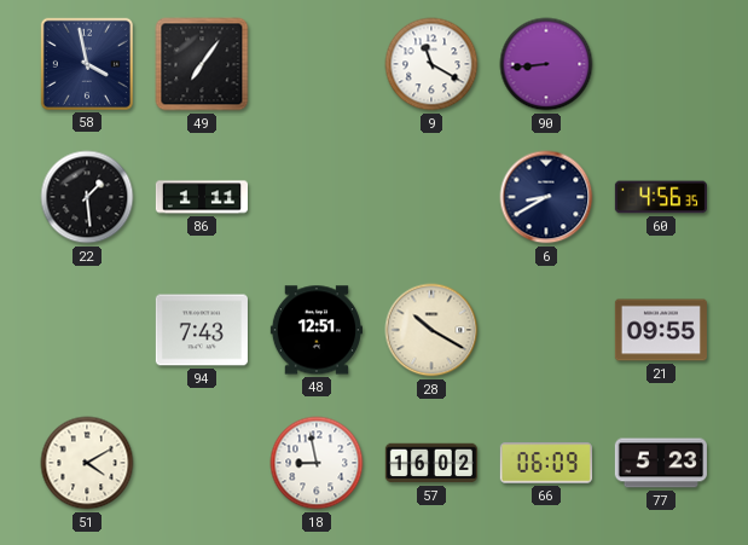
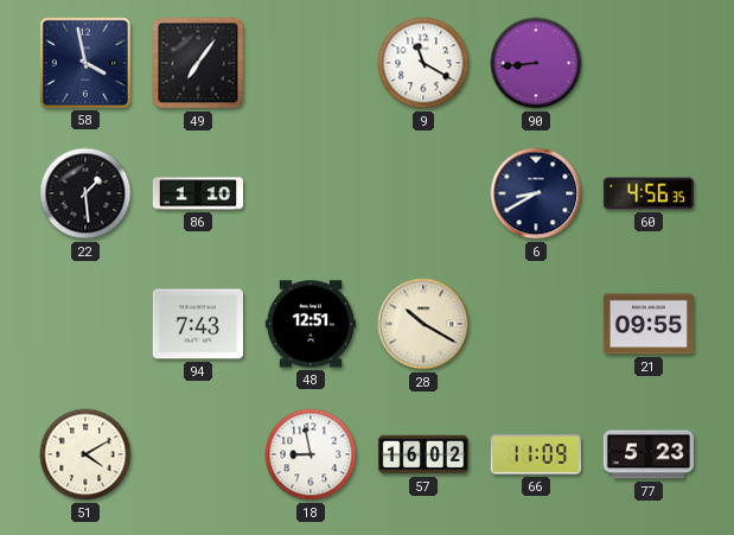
86: 1:11 -> 1:10 (197, 193)
66: 06:09 -> 11:09 (536, 454)
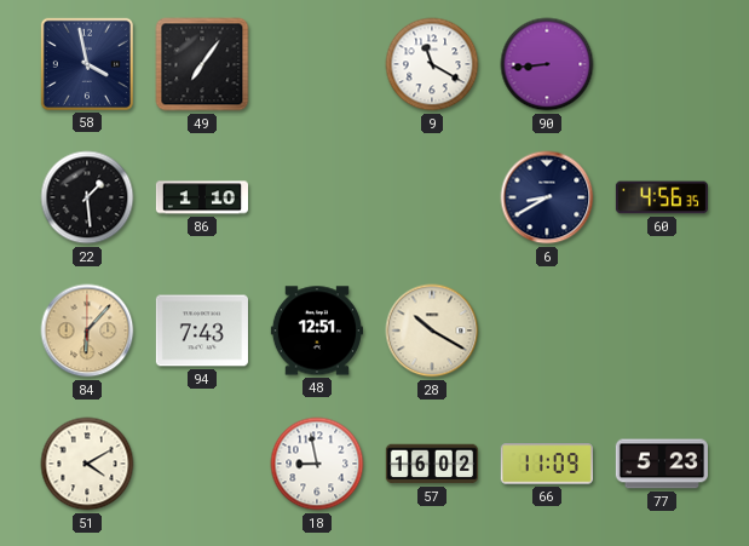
84: none -> 6:07 (87, 331)
21: 09:55 -> none (649, 324)
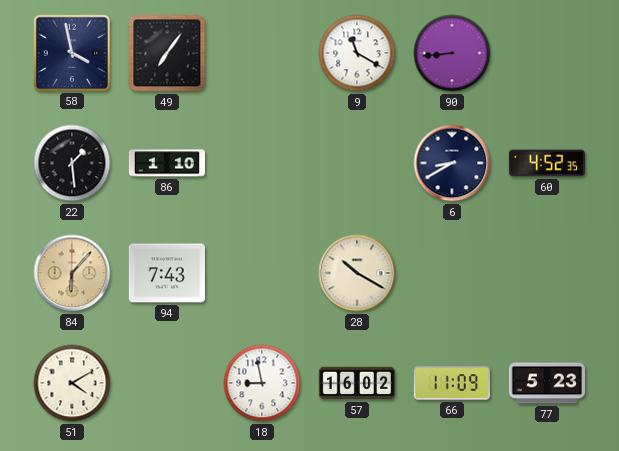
60: 4:56 -> 4:52 (547, 163)
48: 12:51 -> none (317, 331)
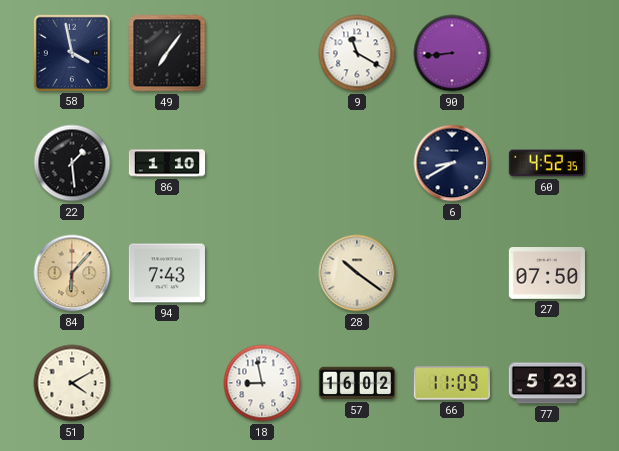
28: 10:20 -> 10:21 (357, 273)
27: none -> 07:50 (547, 274)
